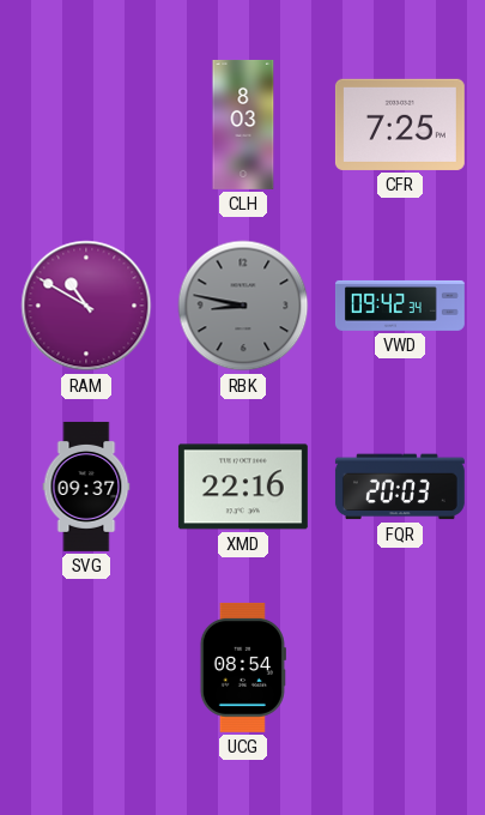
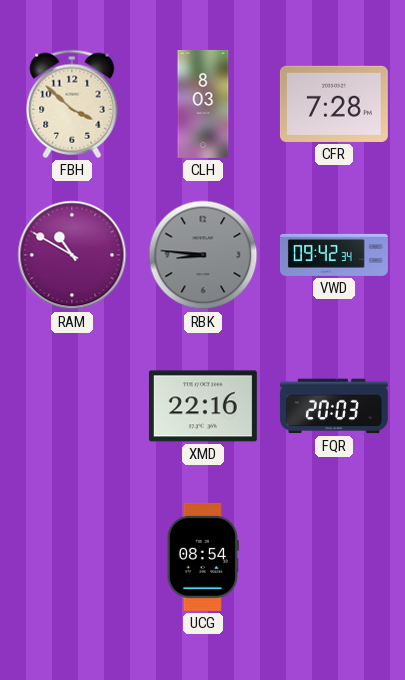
FBH: none -> 3:52 (72, 104)
CFR: 7:25 -> 7:28 (334, 104)
RBK: 8:47 -> 8:46 (203, 255)
SVG: 09:37 -> none (86, 487)
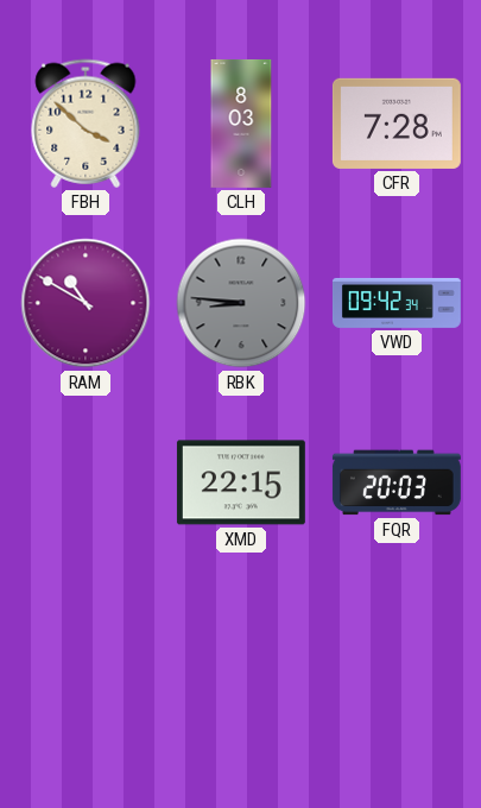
XMD: 22:16 -> 22:15 (241, 482)
UCG: 08:54 -> none (203, 557)
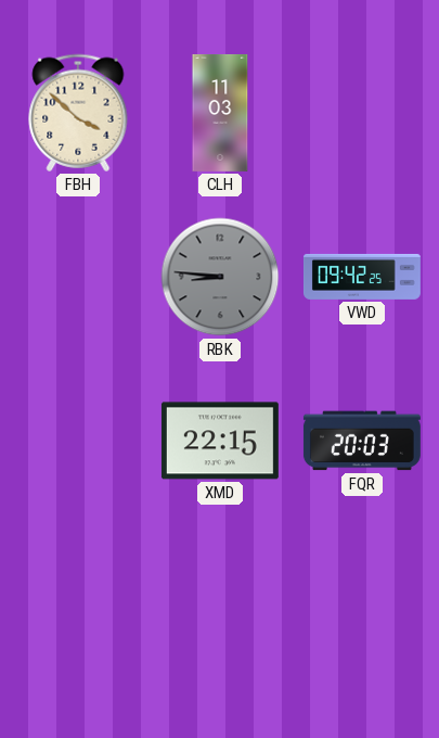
CLH: 8:03 -> 11:03 (220, 113)
CFR: 7:28 -> none (397, 124)
RAM: 10:50 -> none (86, 303)
VWD: 09:42:34 -> 09:42:25 (362, 277)
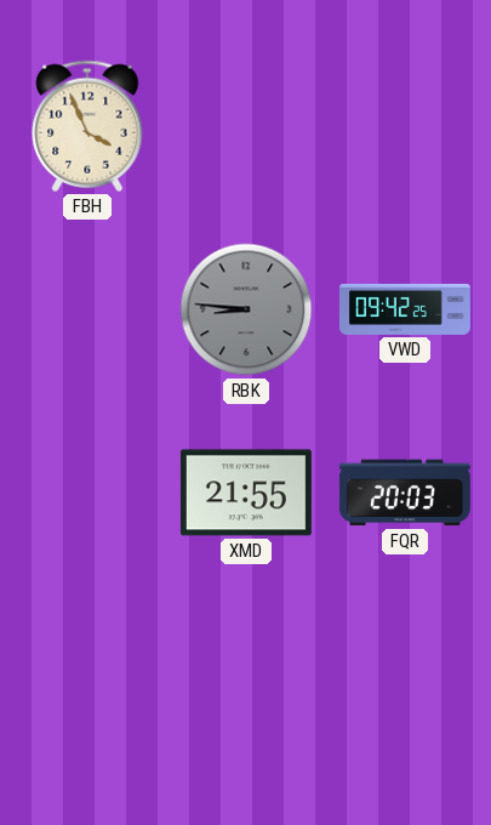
FBH: 3:52 -> 3:56 (87, 126)
CLH: 11:03 -> none (220, 113)
XMD: 22:15 -> 21:55 (246, 493)
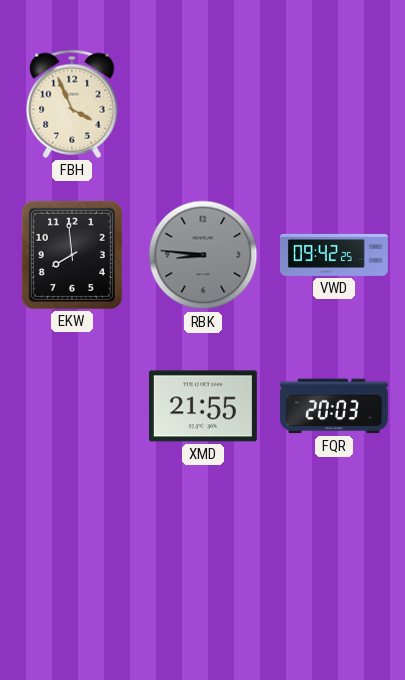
EKW: none -> 7:59 (72, 255)
